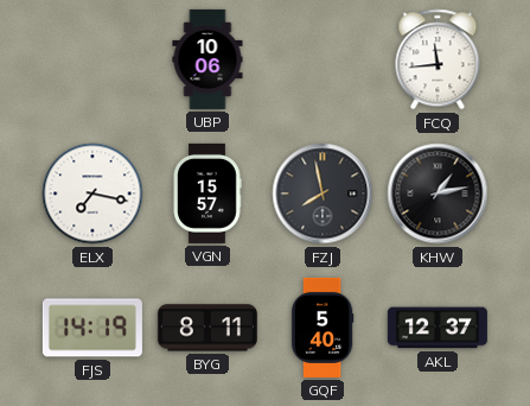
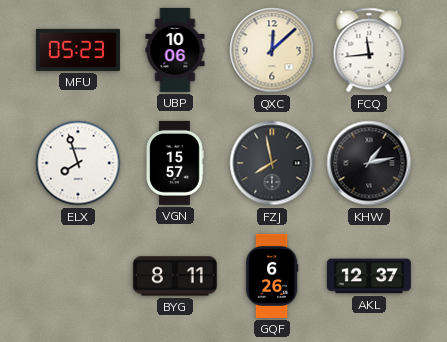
MFU: none -> 05:23 (78, 50)
QXC: none -> 12:08 (272, 50)
ELX: 7:17 -> 7:57 (78, 163)
FJS: 14:19 -> none (92, 328)
GQF: 5:40 -> 6:26 (272, 276)
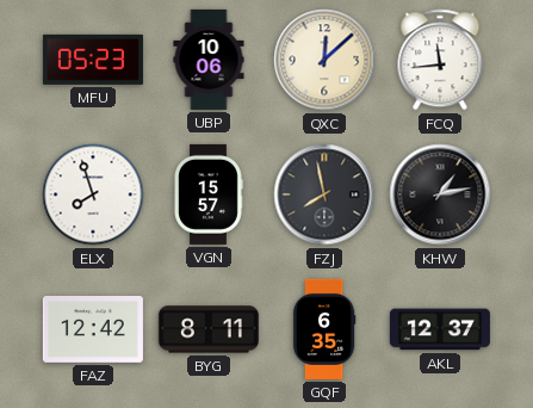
FAZ: none -> 12:42 (93, 330)
GQF: 6:26 -> 6:35 (324, 329)
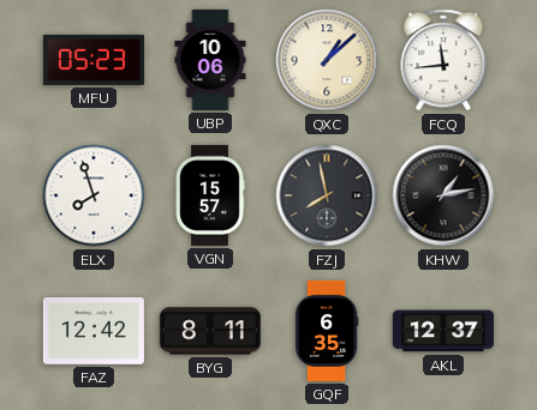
QXC: 12:08 -> 1:08 (327, 60)
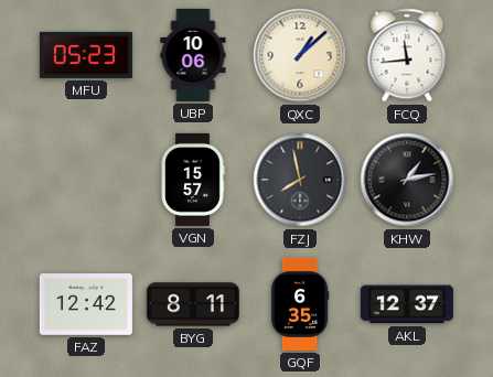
ELX: 7:57 -> none (94, 195)
